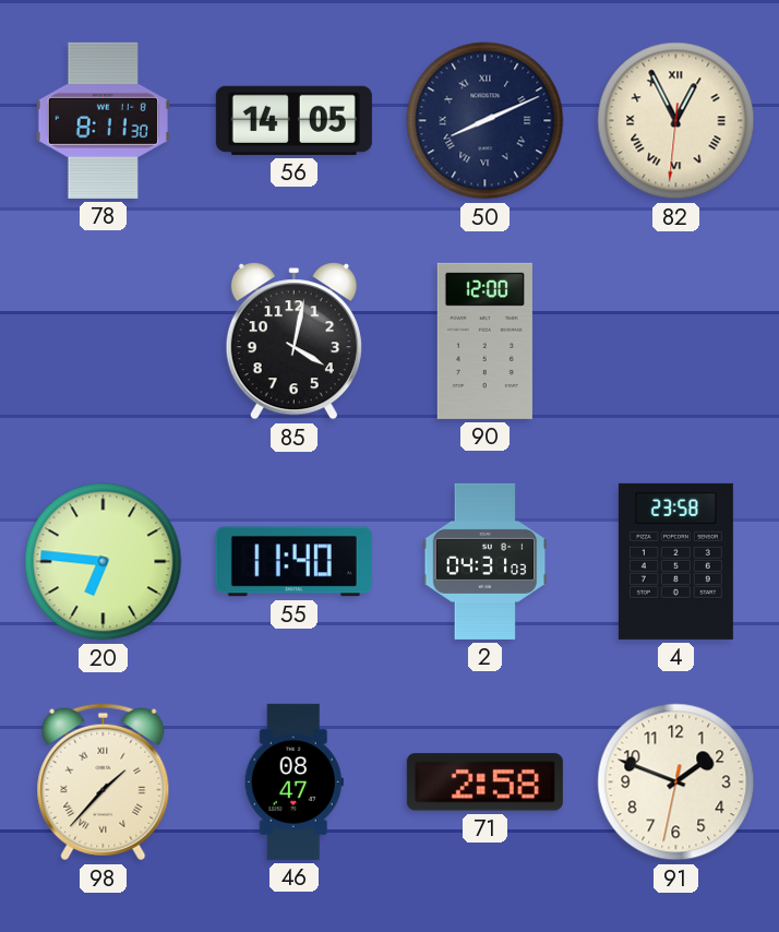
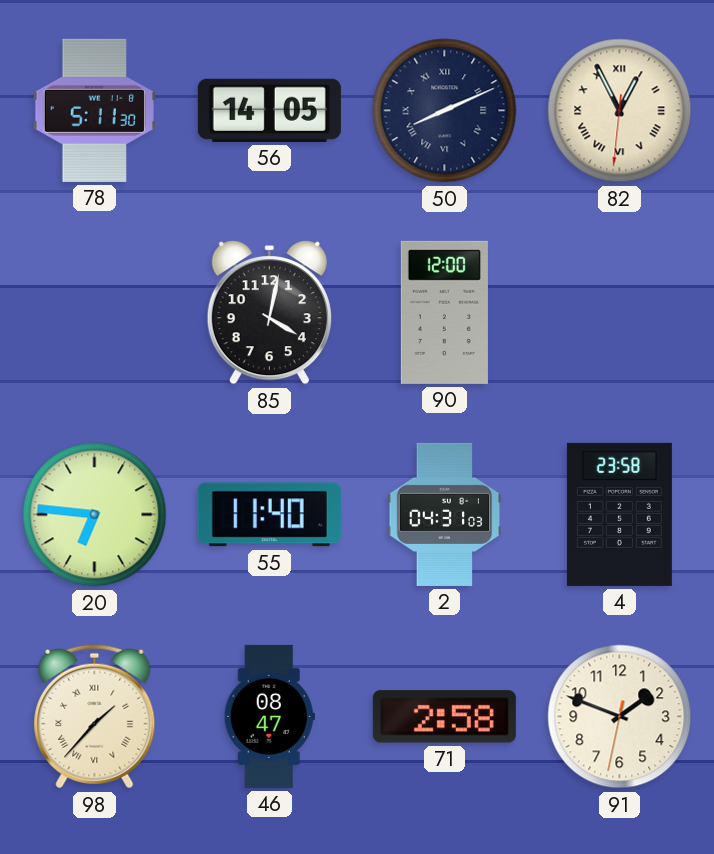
78: 8:11 -> 5:11 (94, 110)
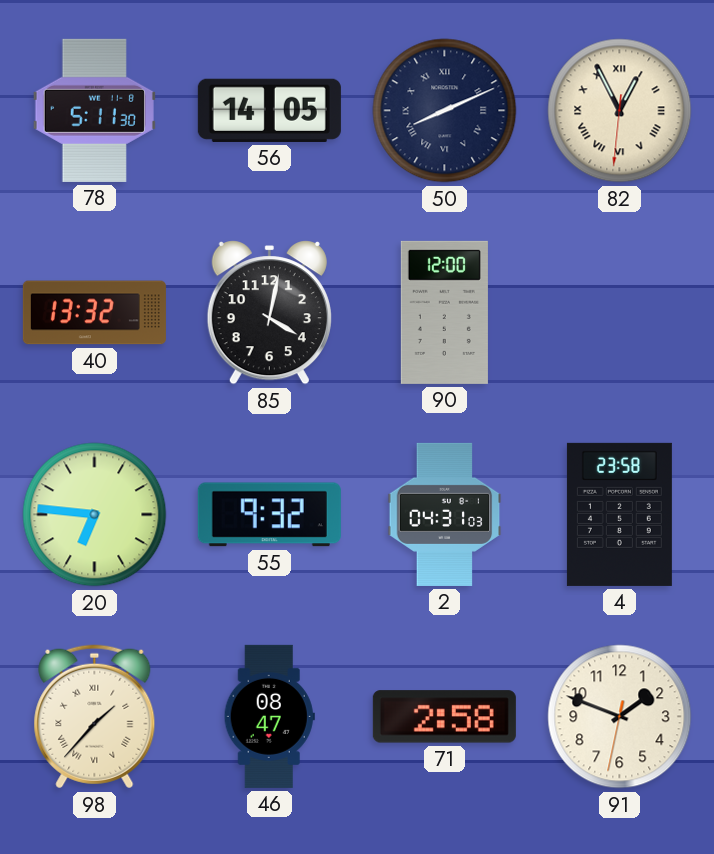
40: none -> 13:32 (94, 313)
55: 11:40 -> 9:32 (269, 515)
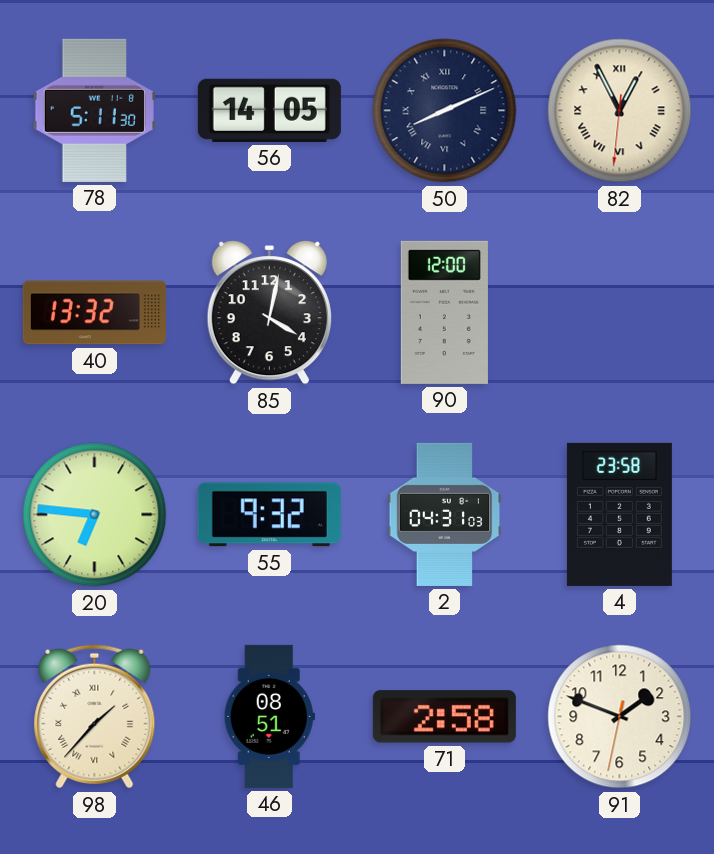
46: 08:47 -> 08:51 (269, 716)
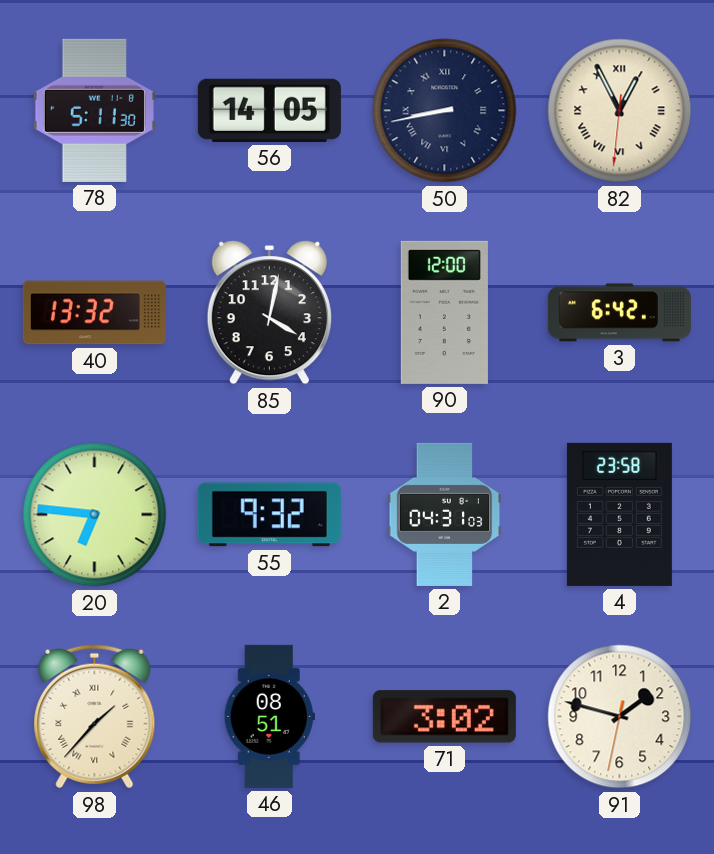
50: 8:11 -> 8:43 (445, 111)
3: none -> 6:42 (619, 313)
71: 2:58 -> 3:02 (444, 717)
91: 1:48 -> 1:47 (620, 717)
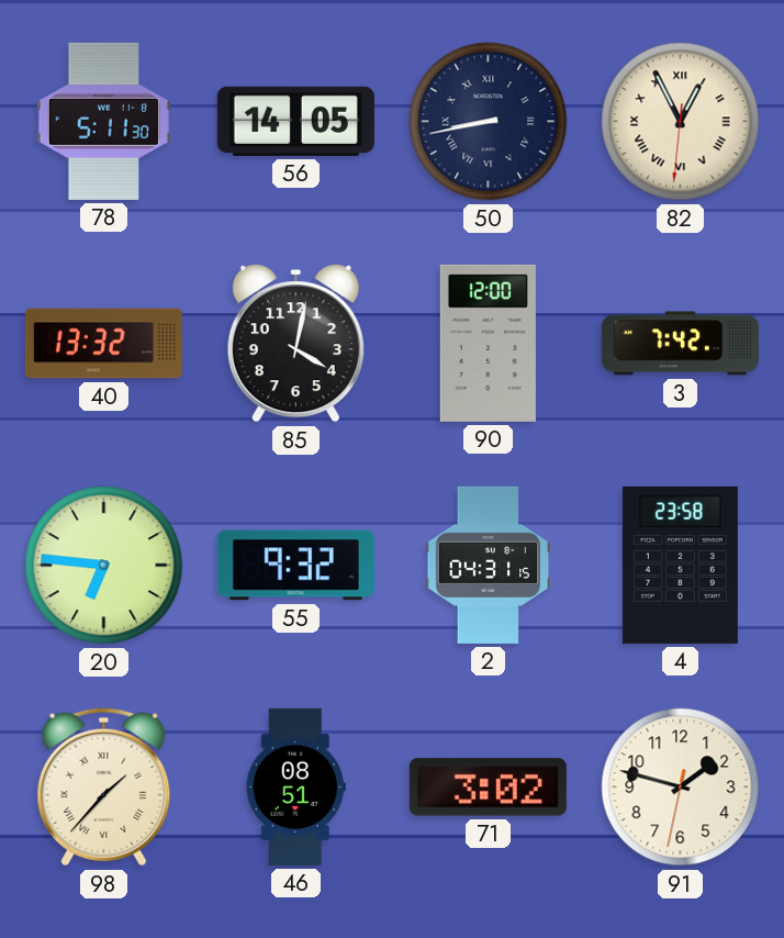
3: 6:42 -> 7:42 (680, 344)
2: 04:31:03 -> 04:31:15 (489, 565)
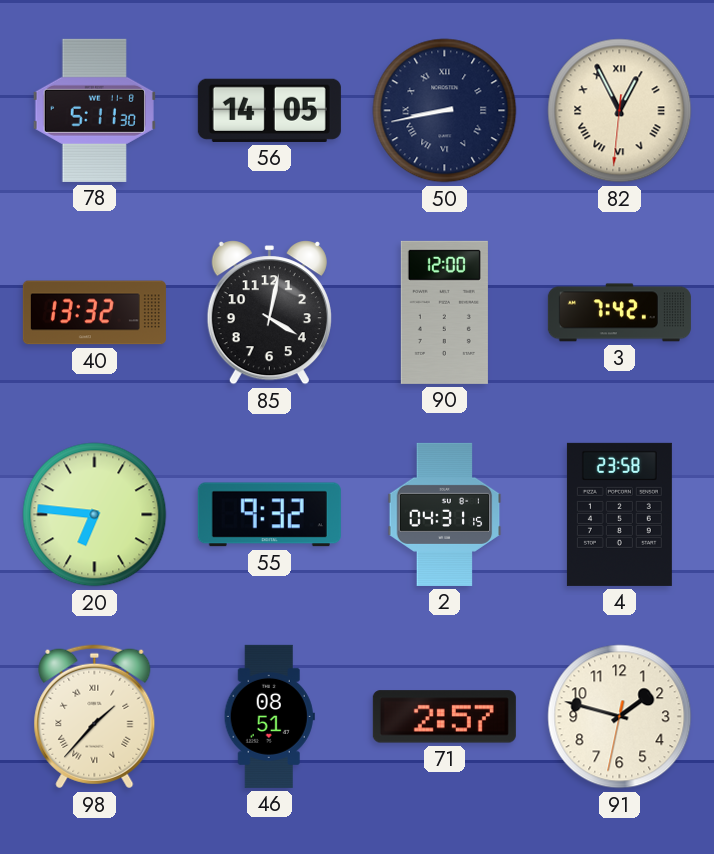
71: 3:02 -> 2:57 (444, 717)
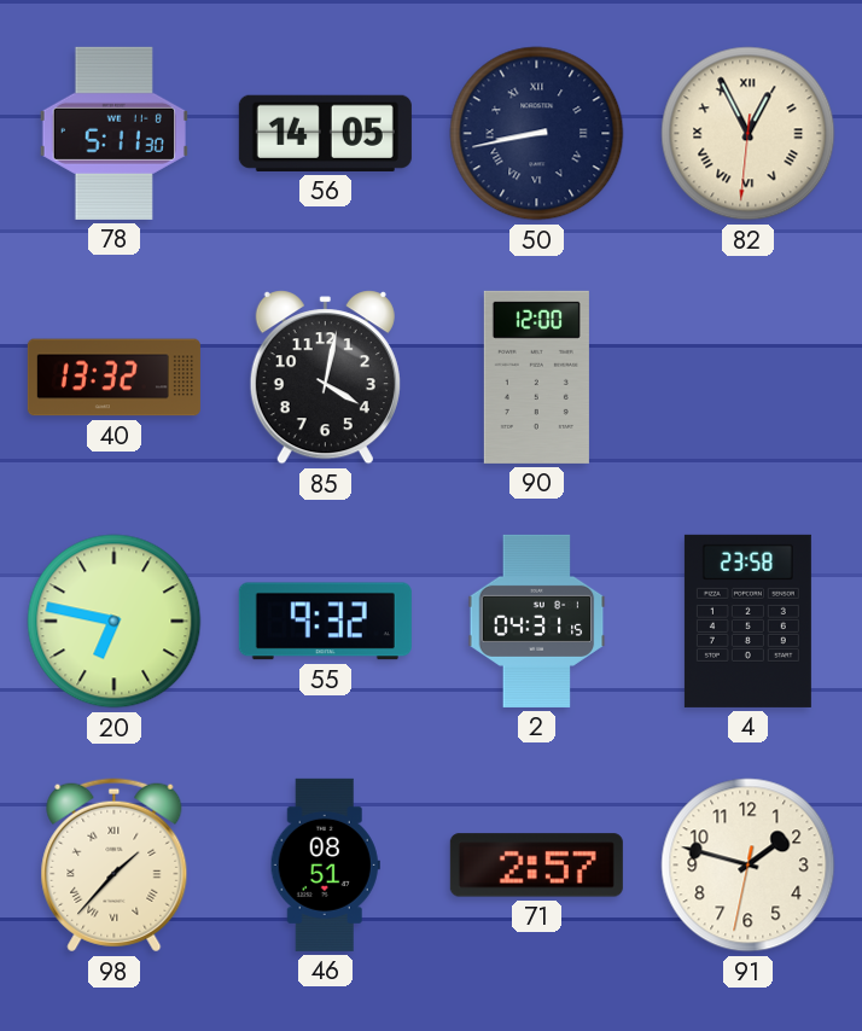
3: 7:42 -> none (619, 313)
20: 6:46 -> 6:47 (115, 622)
